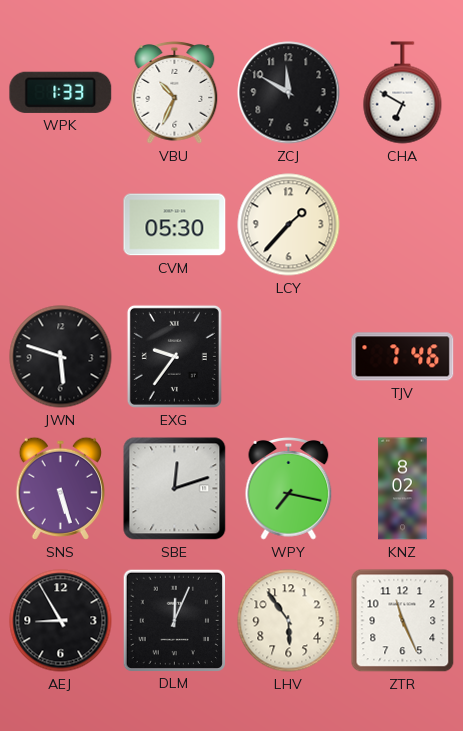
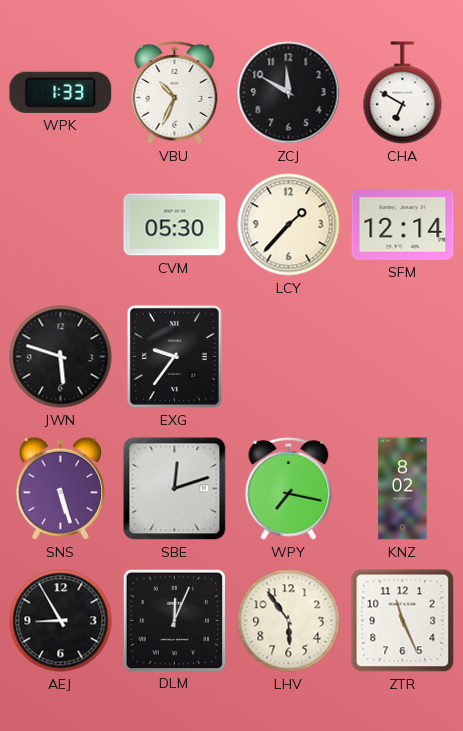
SFM: none -> 12:14 (403, 225)
TJV: 7:46 -> none (403, 357)
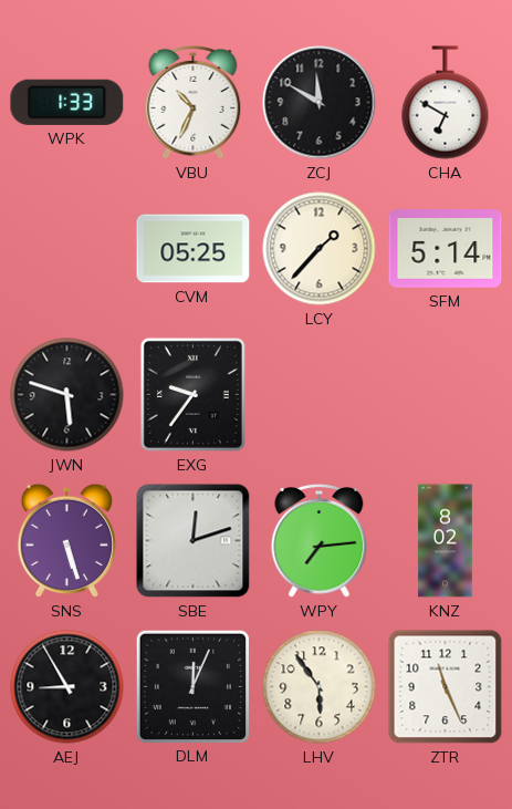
CVM: 05:30 -> 05:25 (194, 249)
SFM: 12:14 -> 5:14 (446, 249)
WPY: 7:17 -> 7:14 (320, 540)
